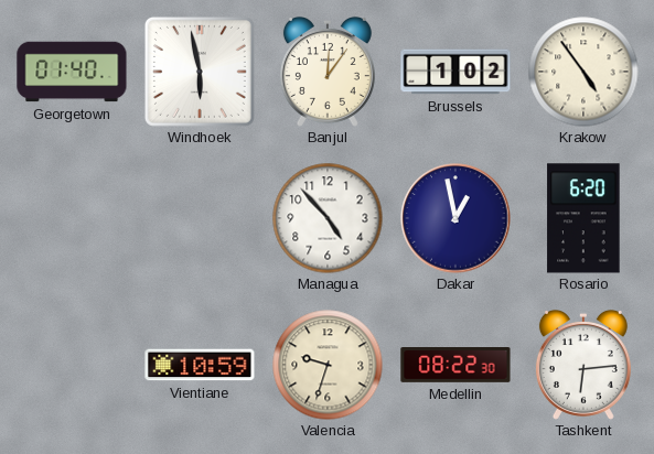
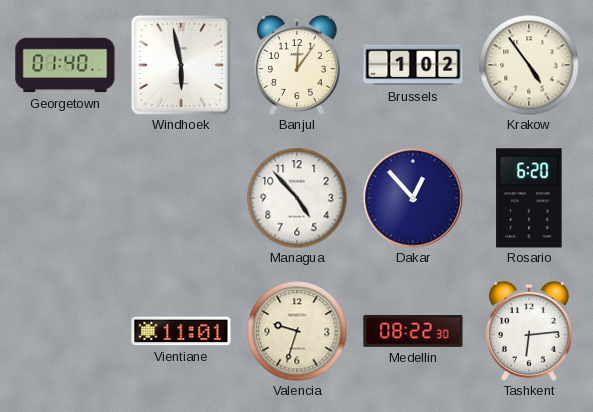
Dakar: 12:58 -> 12:53 (413, 198)
Vientiane: 10:59 -> 11:01 (181, 331)
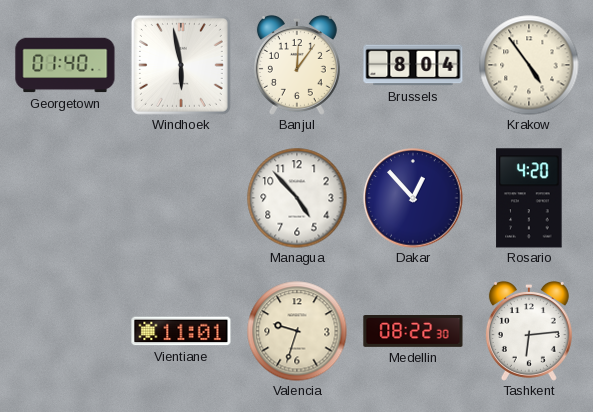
Brussels: 1:02 -> 8:04 (413, 65)
Rosario: 6:20 -> 4:20 (529, 198)
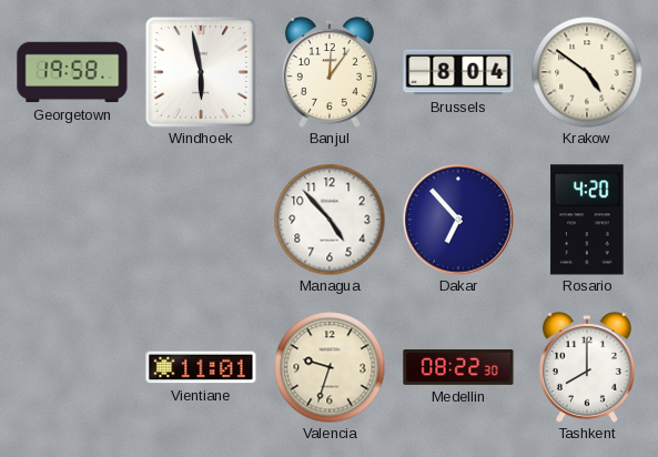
Georgetown: 01:40 -> 19:58 (72, 72)
Krakow: 4:54 -> 4:51 (587, 72)
Dakar: 12:53 -> 6:53 (458, 220)
Tashkent: 6:14 -> 8:00 (587, 368)
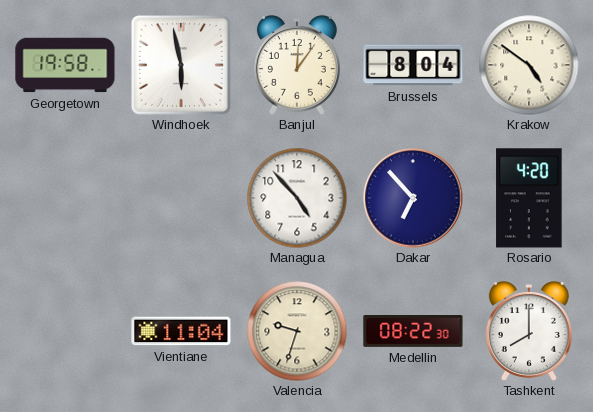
Vientiane: 11:01 -> 11:04 (181, 331)
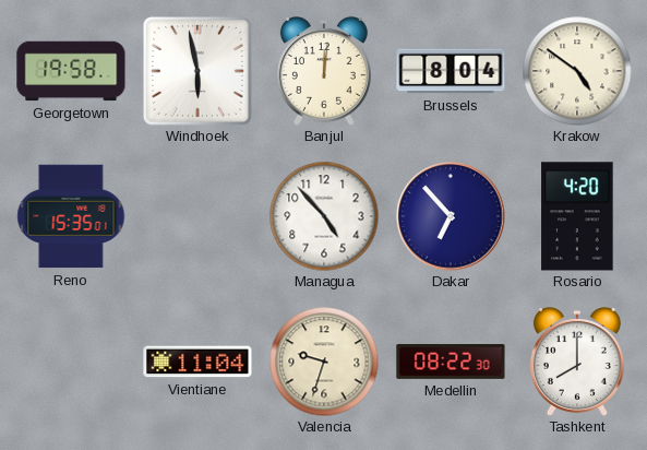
Banjul: 12:06 -> 12:01 (324, 72)
Reno: none -> 15:35 (71, 216)
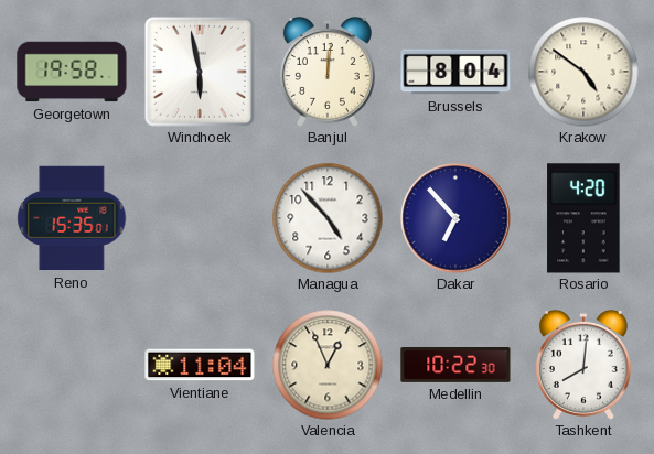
Valencia: 9:33 -> 12:56 (328, 365)
Medellin: 08:22 -> 10:22 (455, 366)
Tashkent: 8:00 -> 8:01 (583, 366)
